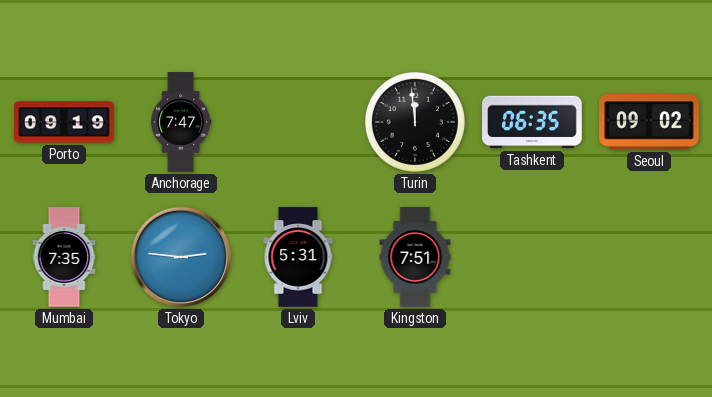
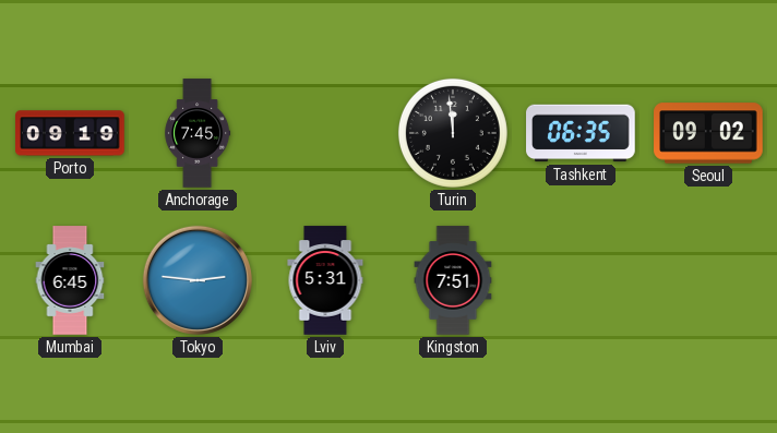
Anchorage: 7:47 -> 7:45 (198, 133)
Mumbai: 7:35 -> 6:45 (70, 280)
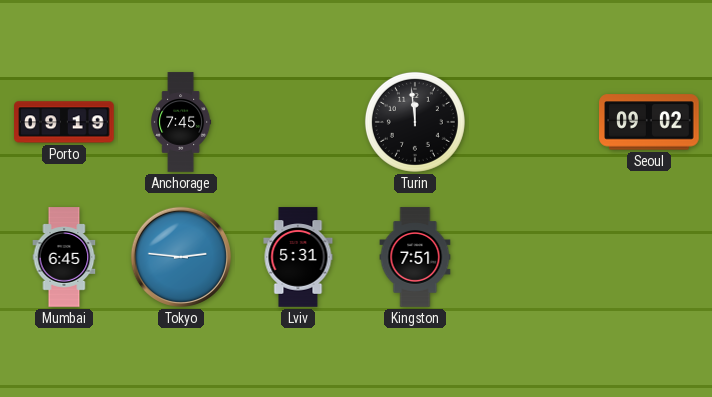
Tashkent: 06:35 -> none (581, 133)
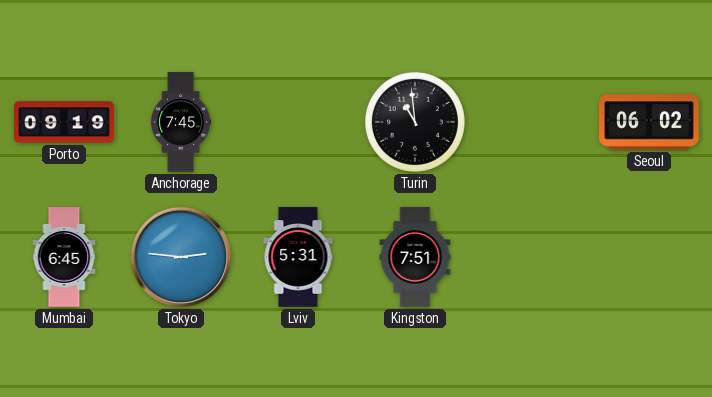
Turin: 11:59 -> 10:59 (415, 122)
Seoul: 09:02 -> 06:02 (649, 122)
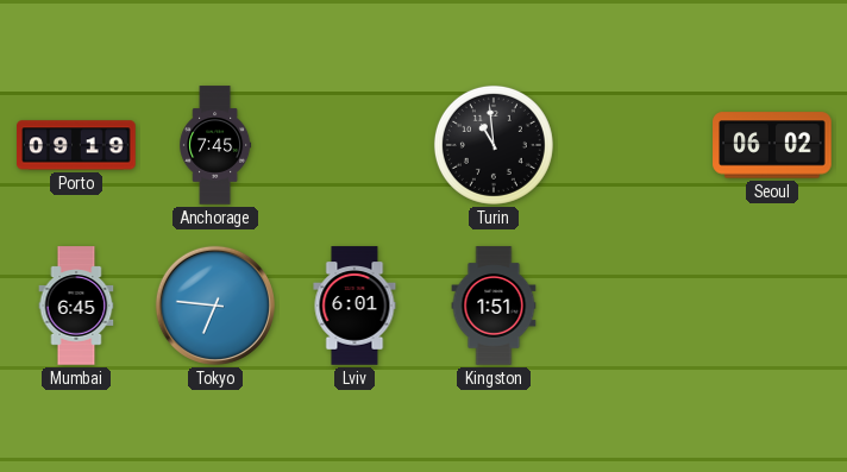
Tokyo: 2:46 -> 6:46 (215, 306)
Lviv: 5:31 -> 6:01 (355, 306)
Kingston: 7:51 -> 1:51 (494, 306)
